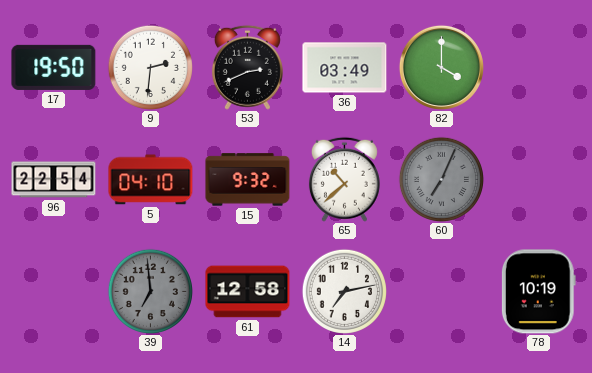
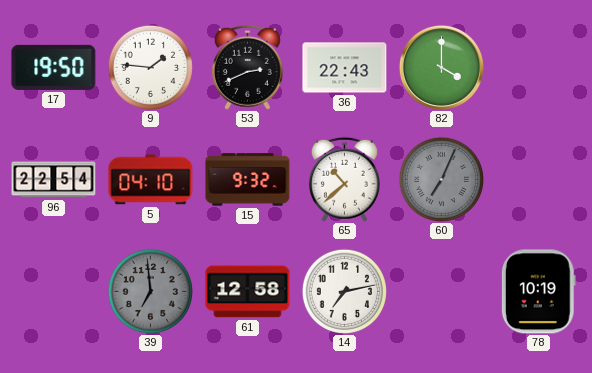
9: 2:31 -> 1:46 (150, 67)
36: 03:49 -> 22:43 (345, 68)
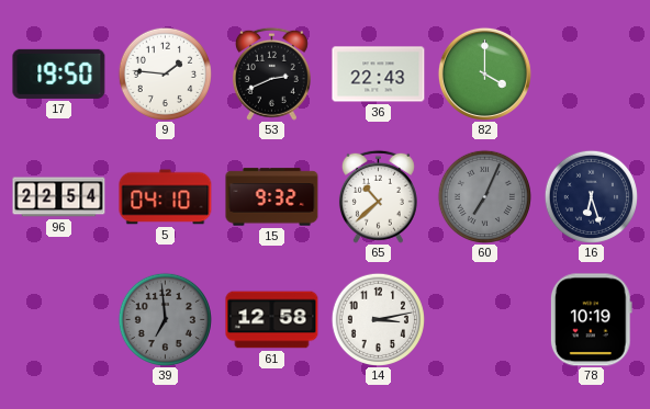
16: none -> 6:27 (591, 196)
14: 7:13 -> 3:13 (378, 319)
